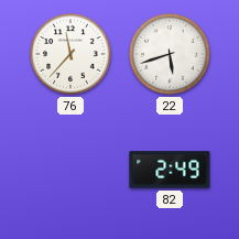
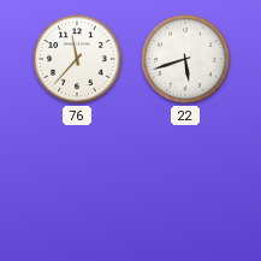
82: 2:49 -> none (170, 170)
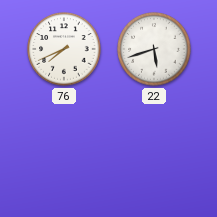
76: 11:37 -> 7:41 (64, 49)
